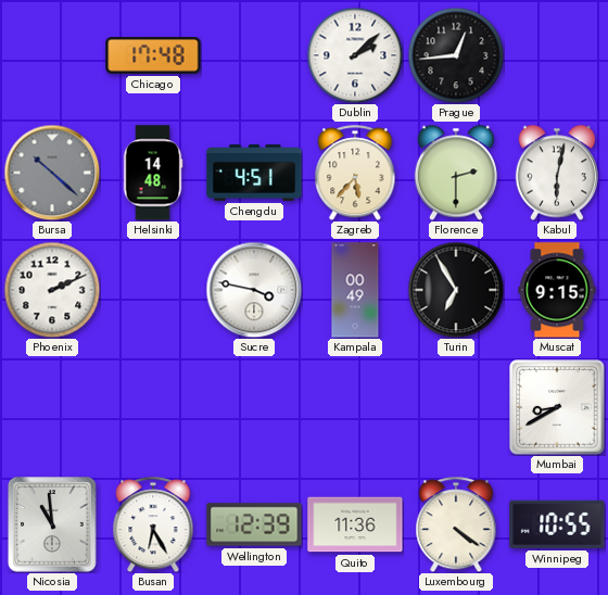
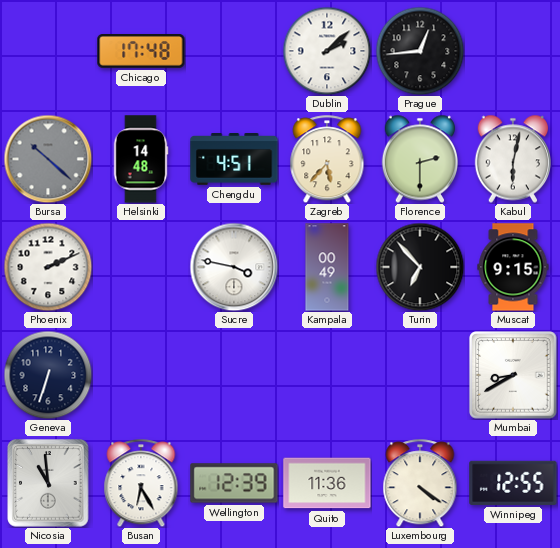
Turin: 6:55 -> 6:53 (420, 267)
Geneva: none -> 6:33 (48, 375)
Winnipeg: 10:55 -> 12:55 (513, 483)
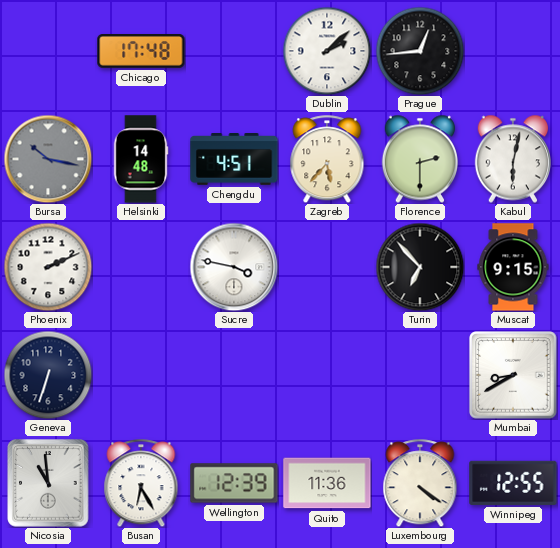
Bursa: 10:22 -> 10:17 (48, 159)
Kampala: 00:49 -> none (327, 267)
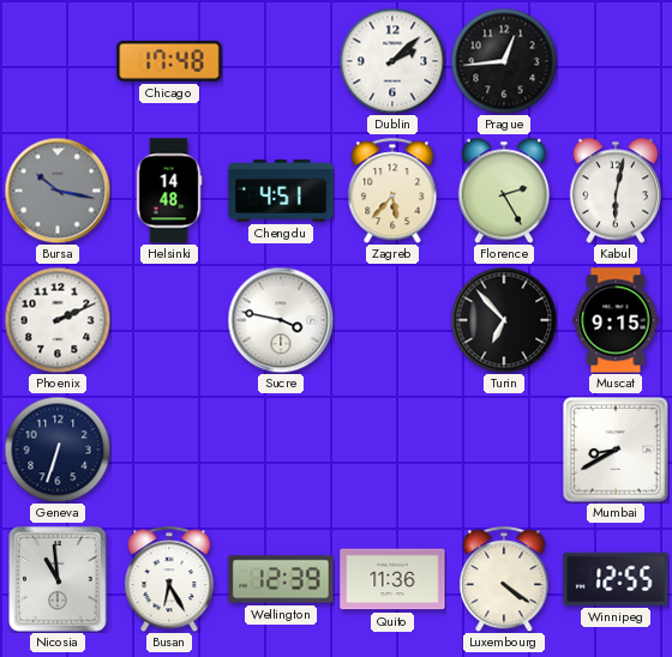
Florence: 2:30 -> 2:25 (503, 191)
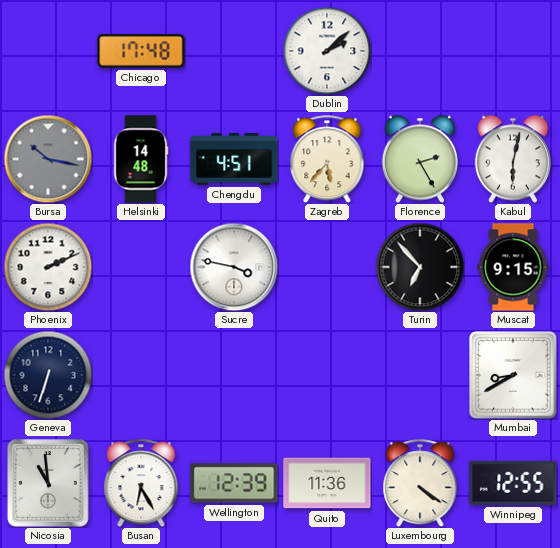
Prague: 12:44 -> none (504, 61)
